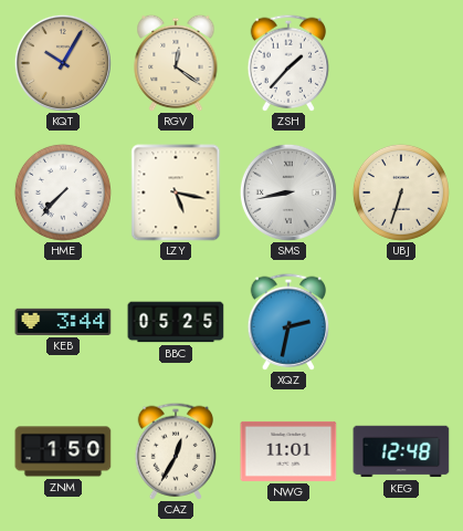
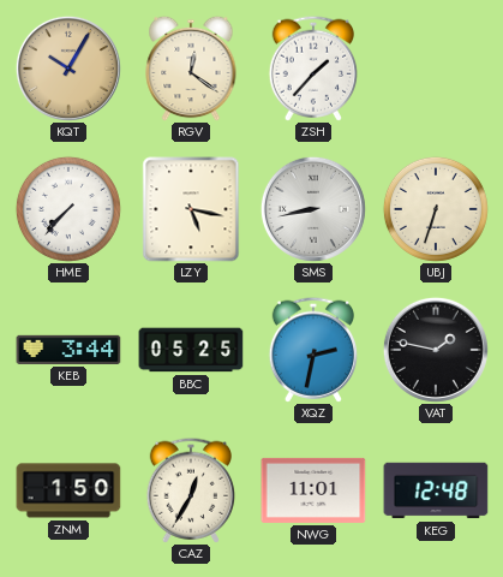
VAT: none -> 1:47 (436, 350)
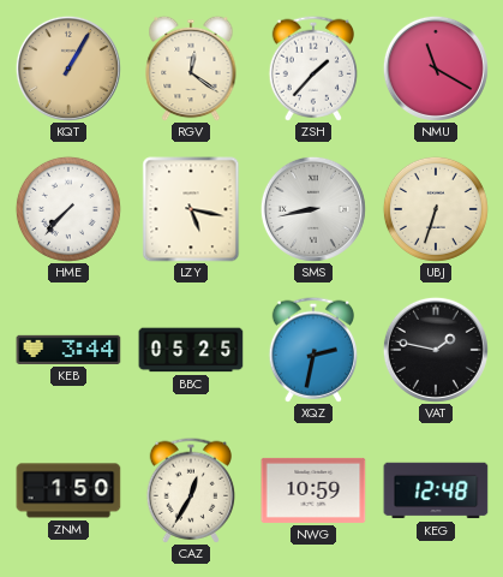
KQT: 10:05 -> 1:05 (68, 69)
NMU: none -> 11:20 (436, 69)
NWG: 11:01 -> 10:59 (313, 490)
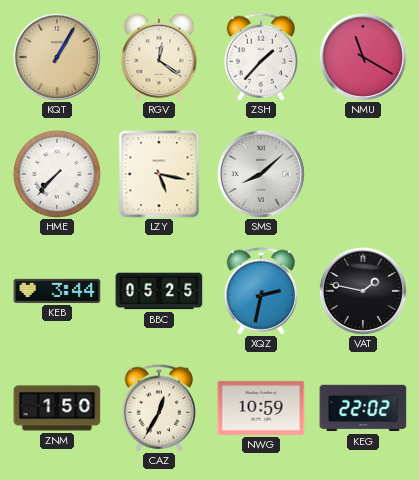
SMS: 8:43 -> 8:08 (261, 174)
UBJ: 6:33 -> none (436, 209)
KEG: 12:48 -> 22:02 (363, 408)
